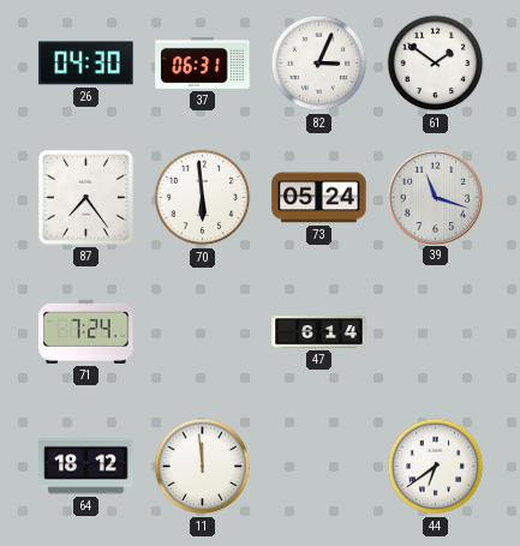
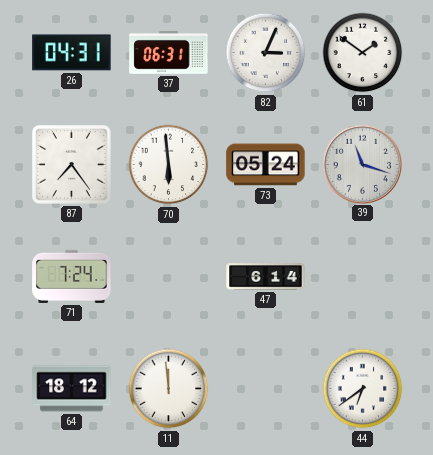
26: 04:30 -> 04:31 (72, 53)
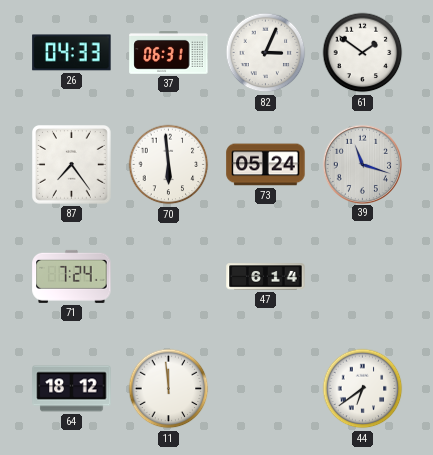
26: 04:31 -> 04:33 (72, 53)
